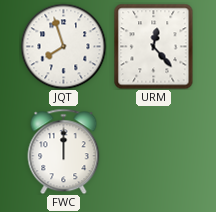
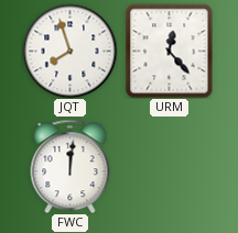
FWC: 12:00 -> 12:01 (71, 166)
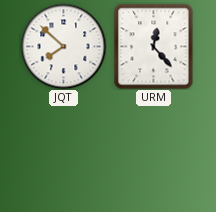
JQT: 7:57 -> 7:52 (63, 46)
FWC: 12:01 -> none (71, 166)
